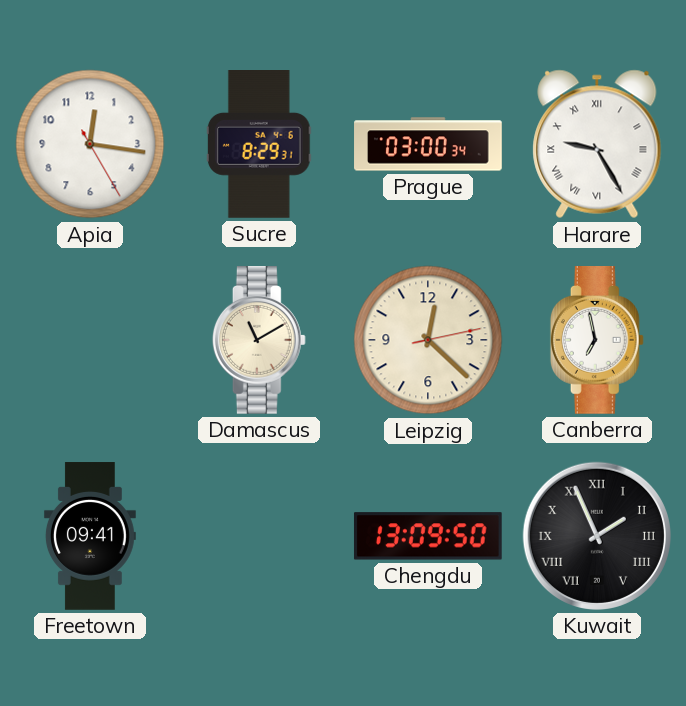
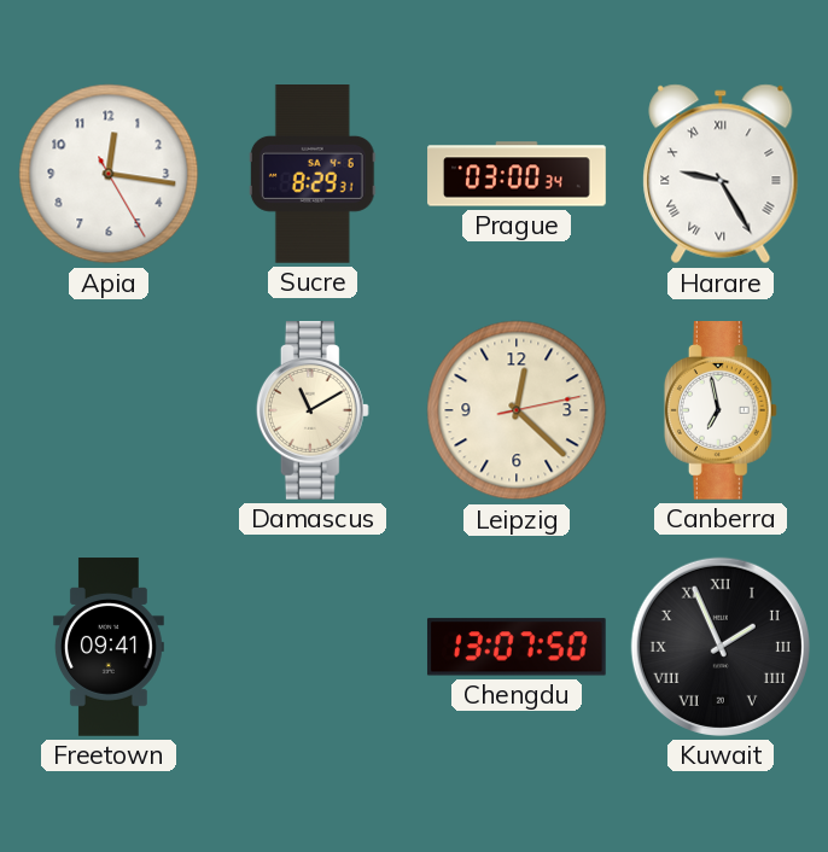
Chengdu: 13:09 -> 13:07 (517, 647)
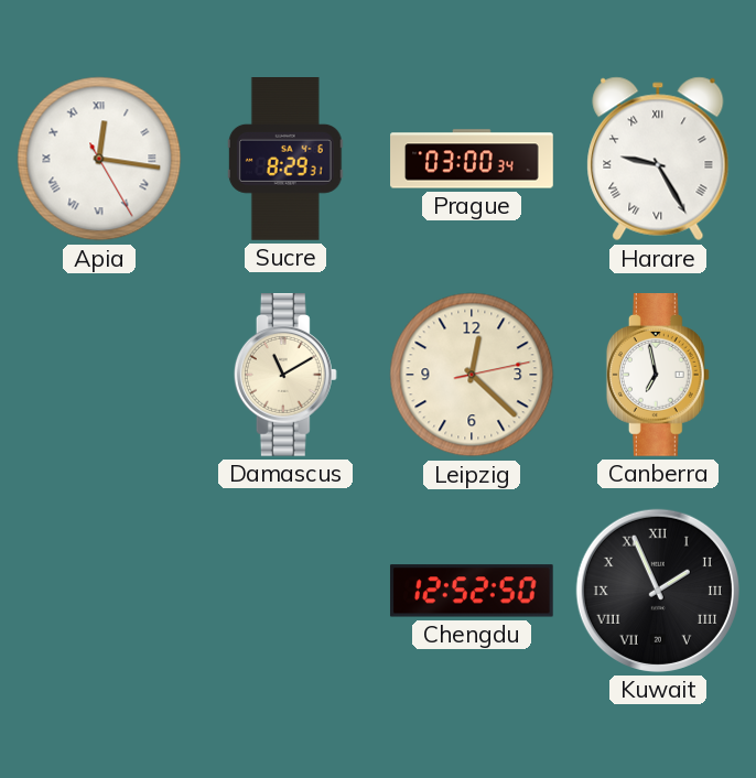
Apia numerals: Arabic -> Roman (99, 159)
Freetown: 09:41 -> none (109, 647)
Chengdu: 13:07 -> 12:52 (472, 591)
